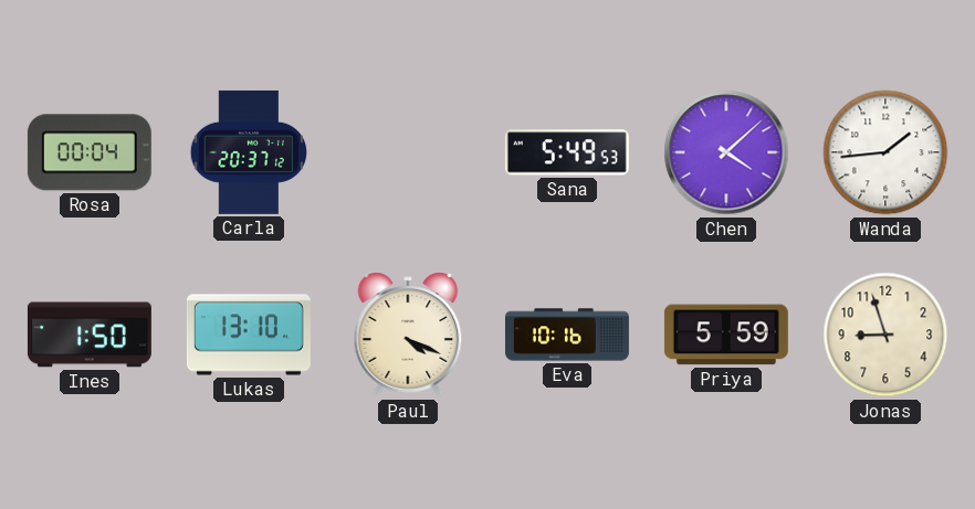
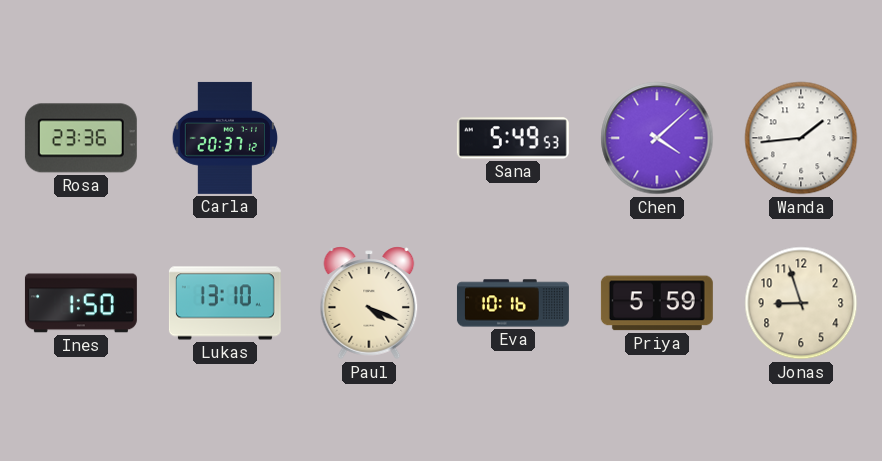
Rosa: 00:04 -> 23:36 (81, 138)
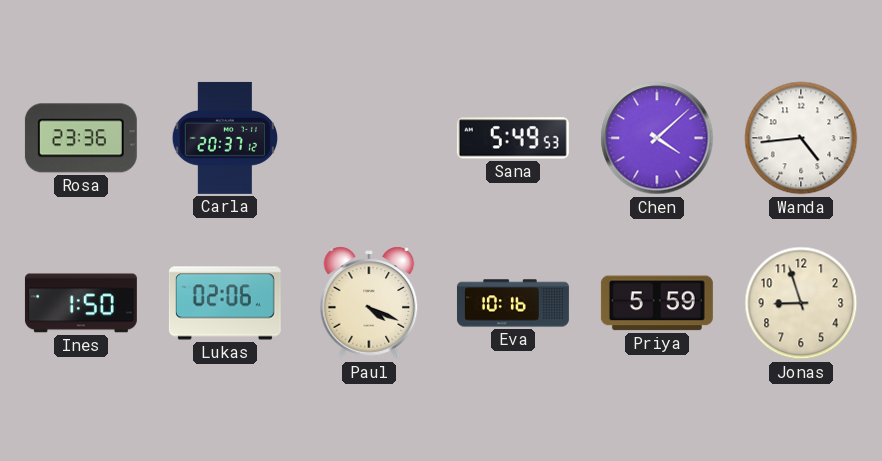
Wanda: 1:44 -> 4:44 (801, 138)
Lukas: 13:10 -> 02:06 (225, 303)
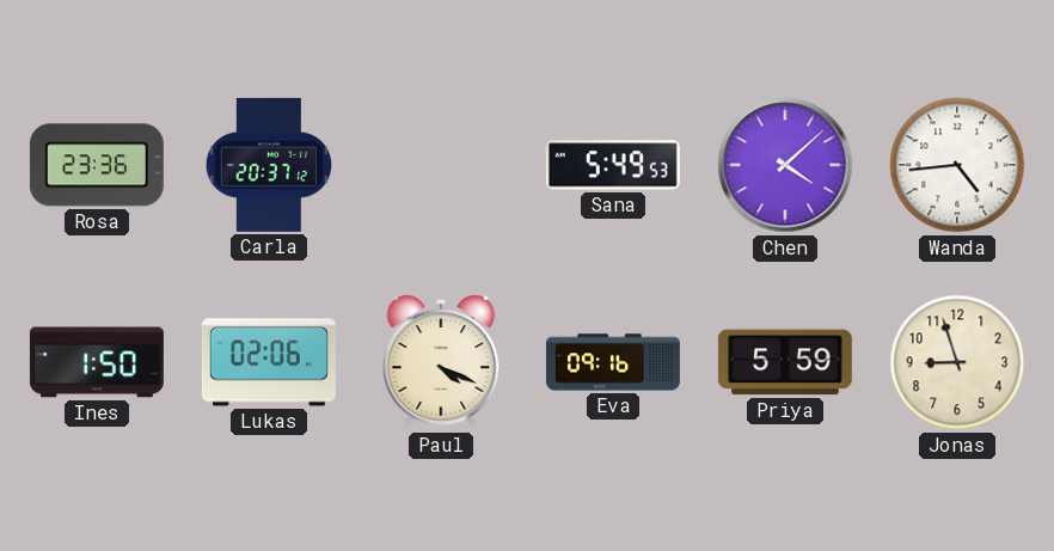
Eva: 10:16 -> 09:16 (613, 362)
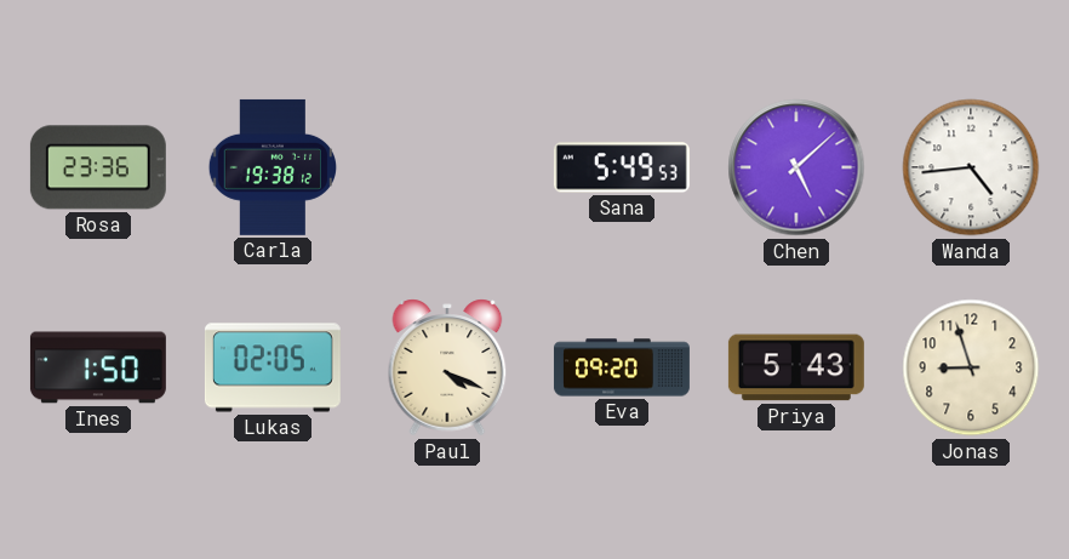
Carla: 20:37 -> 19:38 (271, 167)
Chen: 4:08 -> 5:08 (796, 167)
Lukas: 02:06 -> 02:05 (273, 367)
Eva: 09:16 -> 09:20 (622, 367)
Priya: 5:59 -> 5:43 (796, 367)
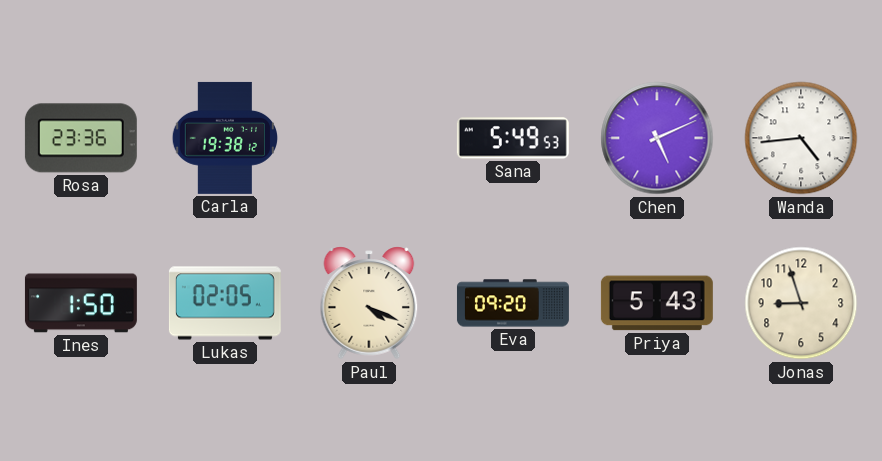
Chen: 5:08 -> 5:11 (657, 138)
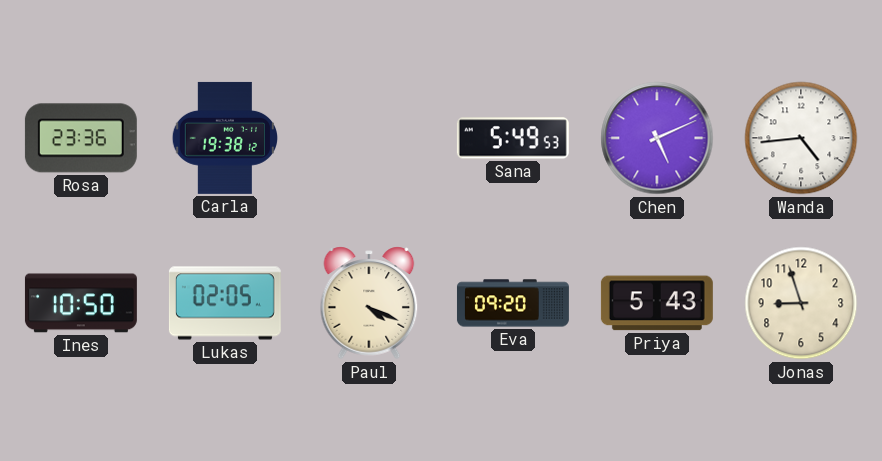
Ines: 1:50 -> 10:50 (81, 303)
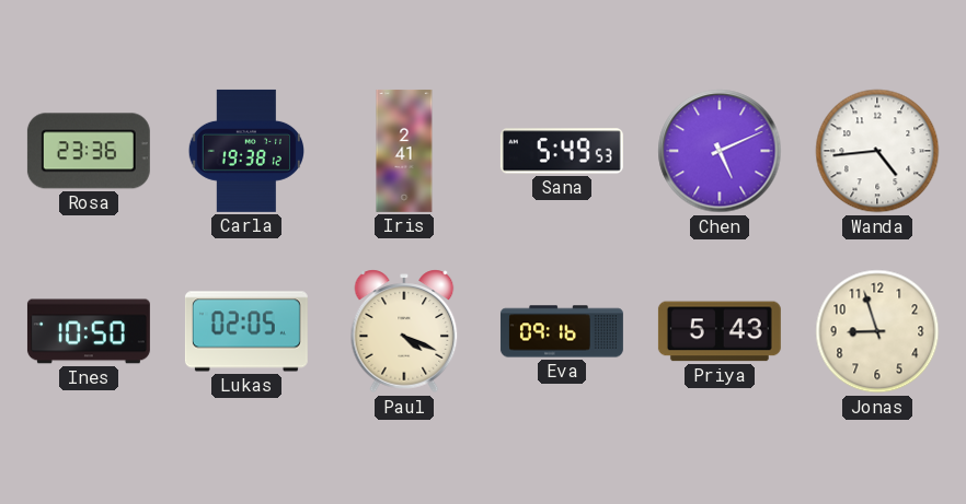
Iris: none -> 2:41 (404, 151)
Eva: 09:20 -> 09:16 (562, 331)
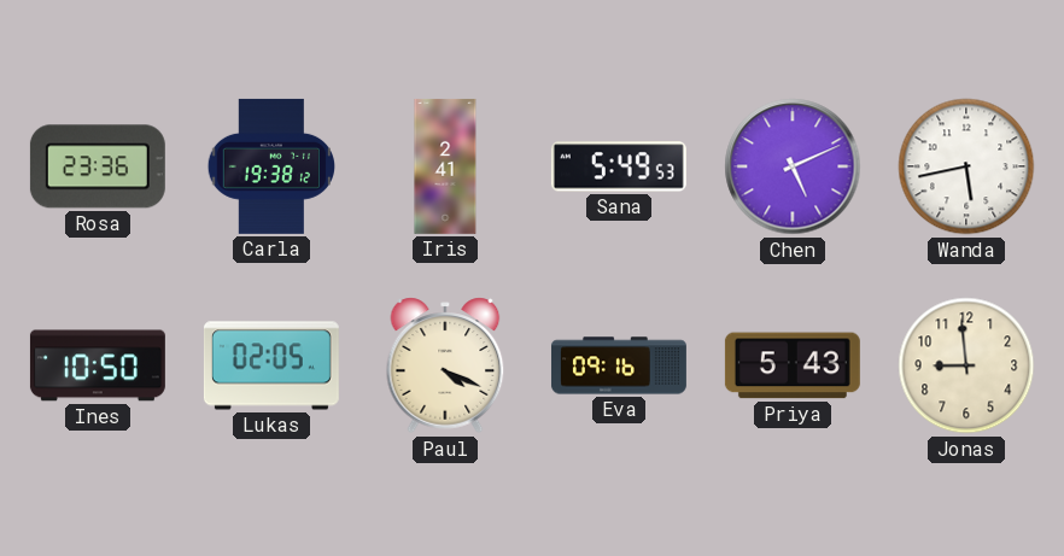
Wanda: 4:44 -> 5:43 (966, 166)
Jonas: 8:57 -> 8:59 (966, 365)
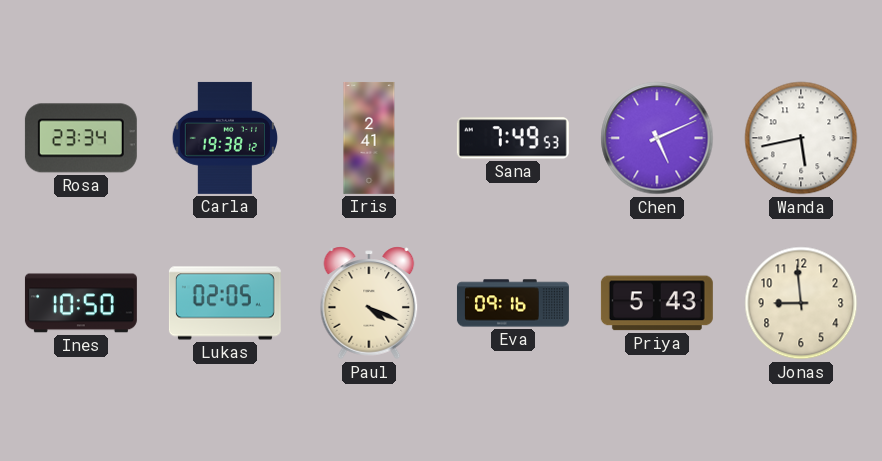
Rosa: 23:36 -> 23:34 (81, 138)
Sana: 5:49 -> 7:49 (513, 138)
